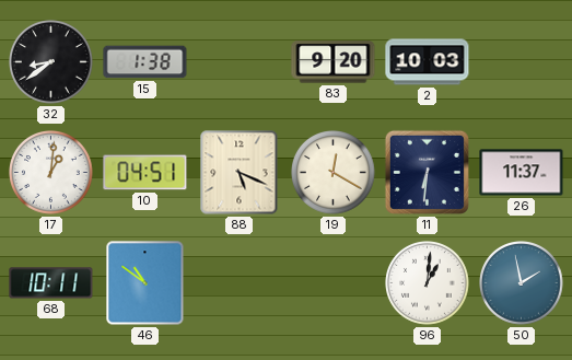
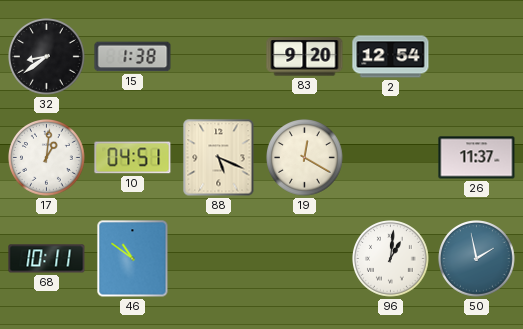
2: 10:03 -> 12:54 (391, 57)
11: 6:31 -> none (427, 172)
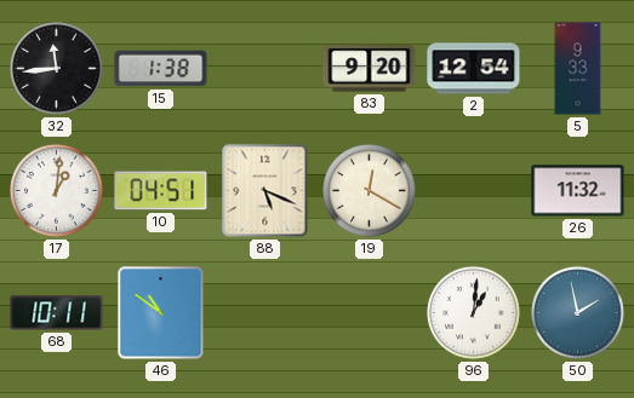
32: 8:39 -> 11:44 (57, 69)
5: none -> 9:33 (578, 69)
26: 11:37 -> 11:32 (578, 191)
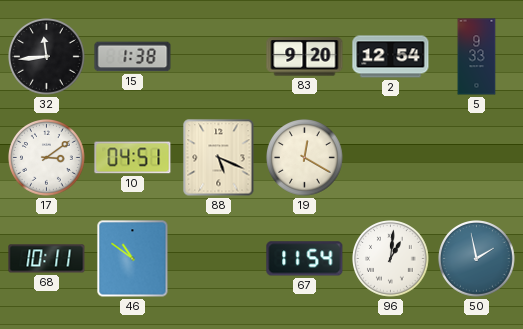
17: 1:01 -> 3:09 (47, 158)
26: 11:32 -> none (578, 191)
67: none -> 11:54 (305, 259)
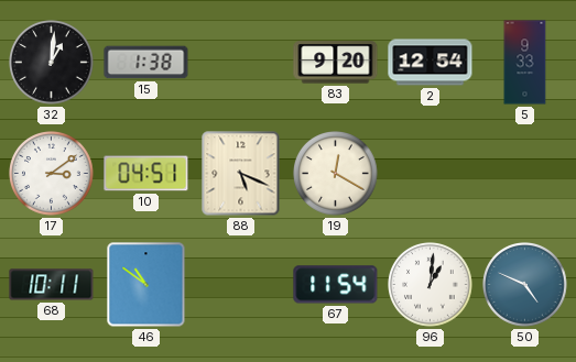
32: 11:44 -> 1:01 (52, 63)
50: 1:58 -> 4:49 (525, 285)
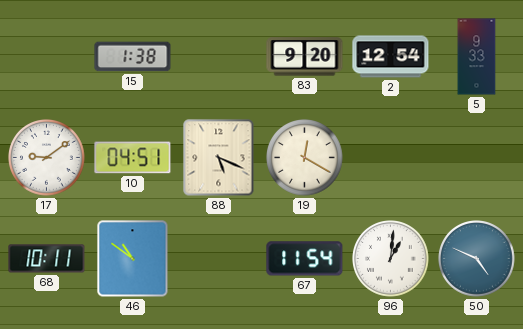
32: 1:01 -> none (52, 63)
17: 3:09 -> 9:09 (47, 158)
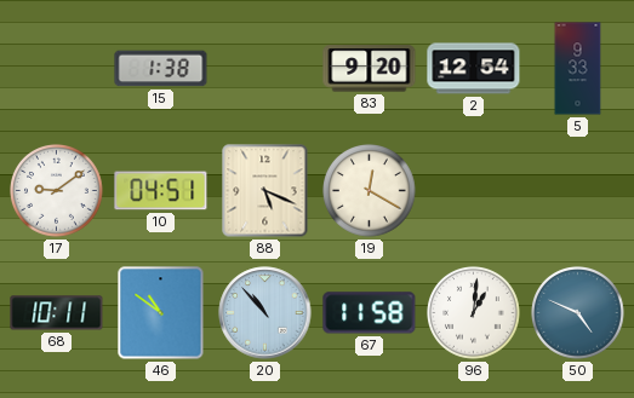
20: none -> 10:53 (265, 313)
67: 11:54 -> 11:58 (370, 313)
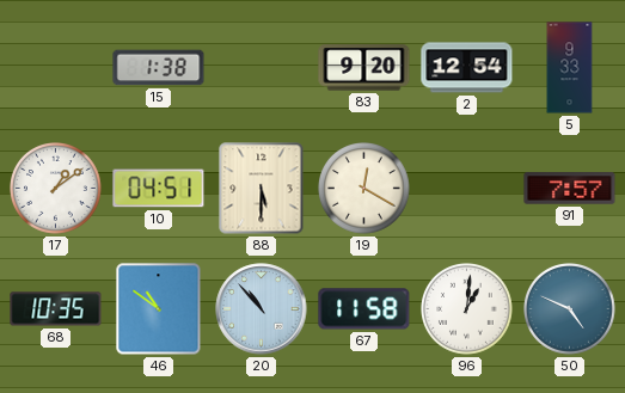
17: 9:09 -> 1:09 (56, 189)
88: 5:19 -> 5:30 (262, 189)
91: none -> 7:57 (570, 189)
68: 10:11 -> 10:35 (56, 309)
